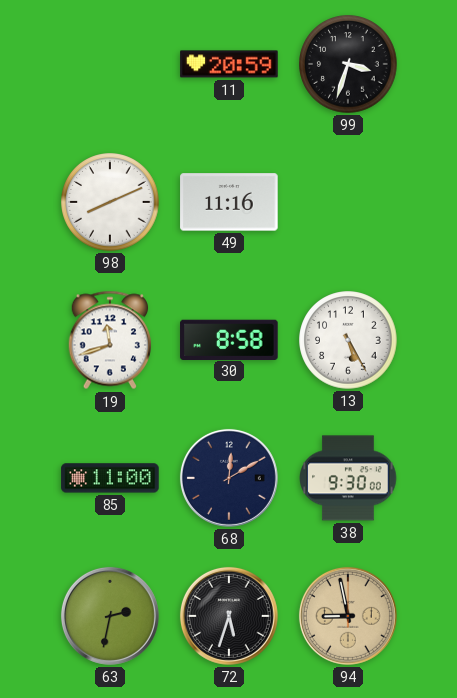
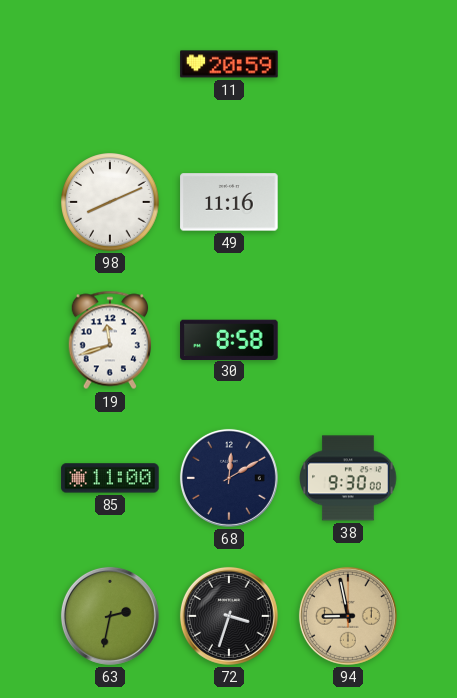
99: 3:33 -> none (348, 64)
13: 5:25 -> none (348, 340)
72: 5:33 -> 3:33 (229, 616)
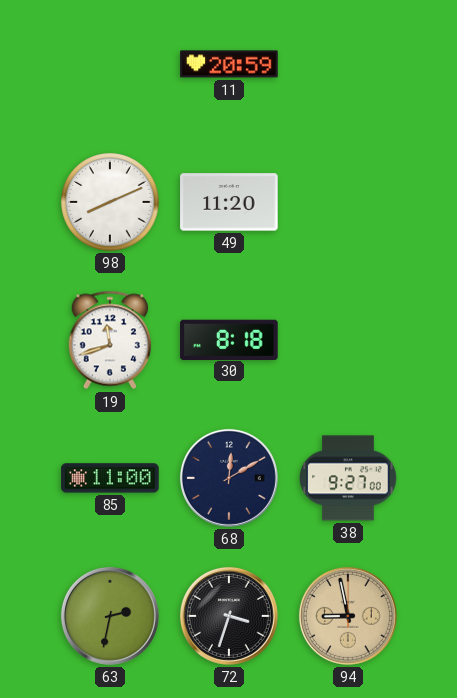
49: 11:16 -> 11:20 (229, 202)
30: 8:58 -> 8:18 (229, 339)
38: 9:30 -> 9:27 (348, 478)
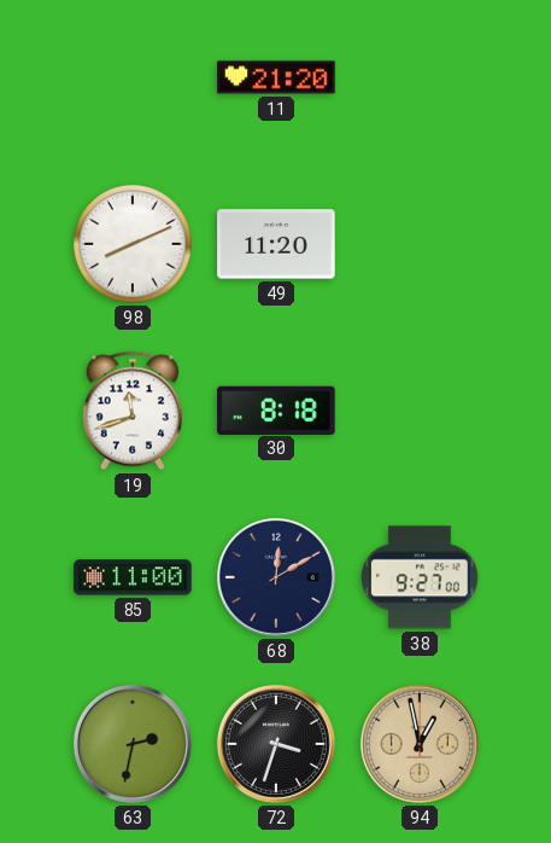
11: 20:59 -> 21:20 (276, 77)
94: 8:58 -> 12:58 (420, 744)
